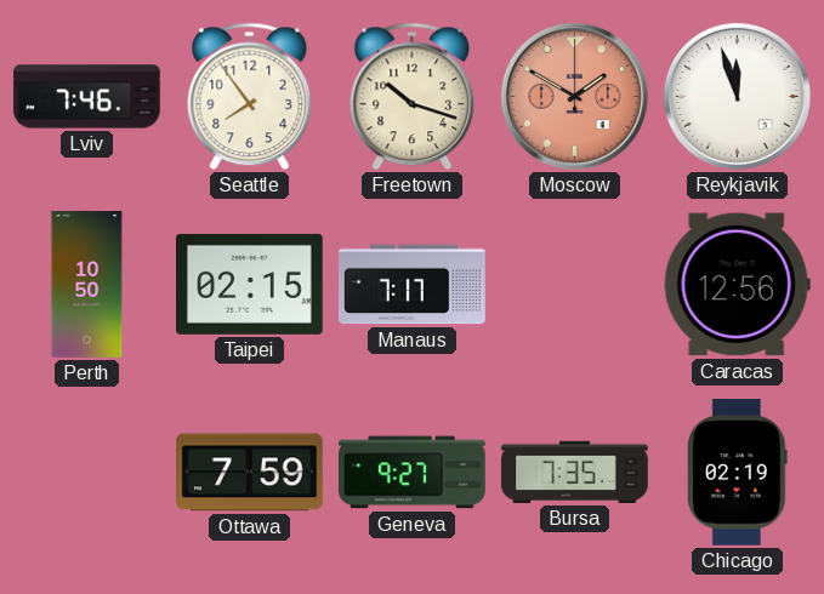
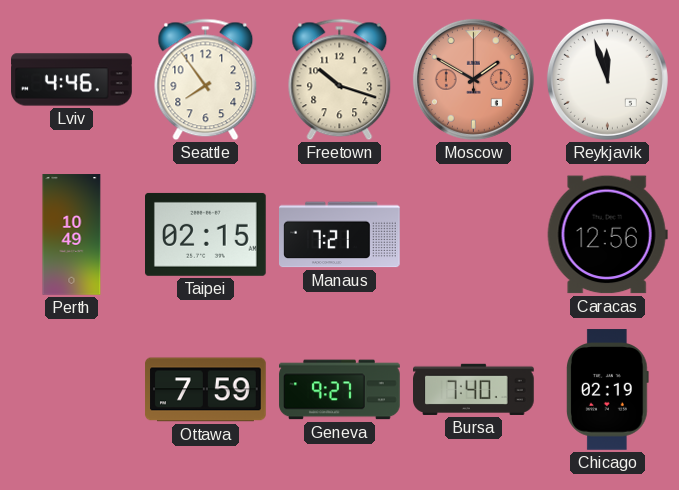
Lviv: 7:46 -> 4:46 (72, 80)
Perth: 10:50 -> 10:49 (72, 235)
Manaus: 7:17 -> 7:21 (340, 235)
Bursa: 7:35 -> 7:40 (474, 389)
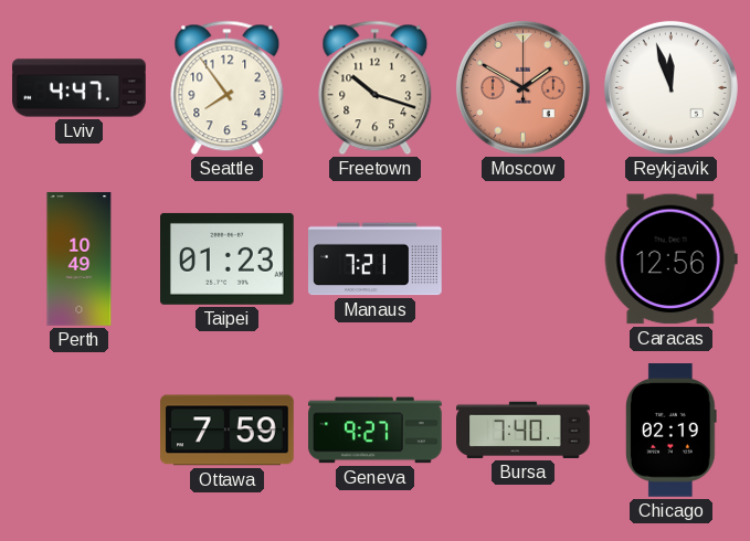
Lviv: 4:46 -> 4:47 (80, 88)
Taipei: 02:15 -> 01:23 (228, 258)
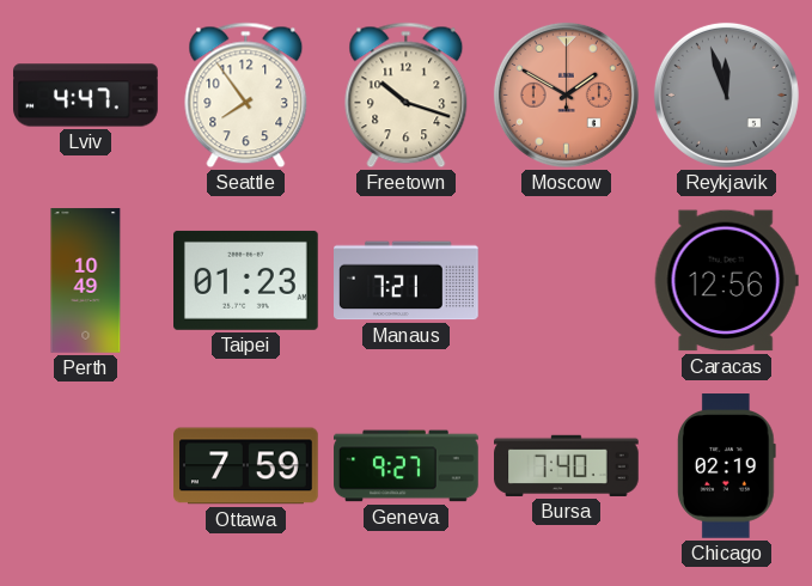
Reykjavik dial: white -> grey (726, 94)
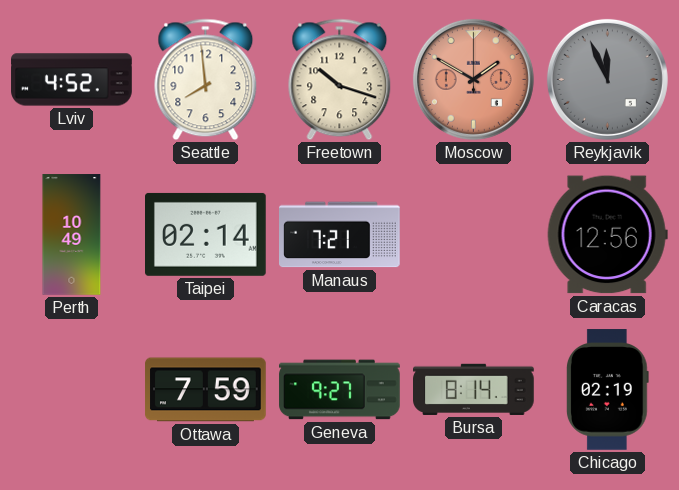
Lviv: 4:47 -> 4:52 (72, 80)
Seattle: 7:54 -> 7:59 (206, 80)
Reykjavik: 11:57 -> 11:56 (607, 79)
Taipei: 01:23 -> 02:14 (206, 234)
Bursa: 7:40 -> 8:14 (474, 389)
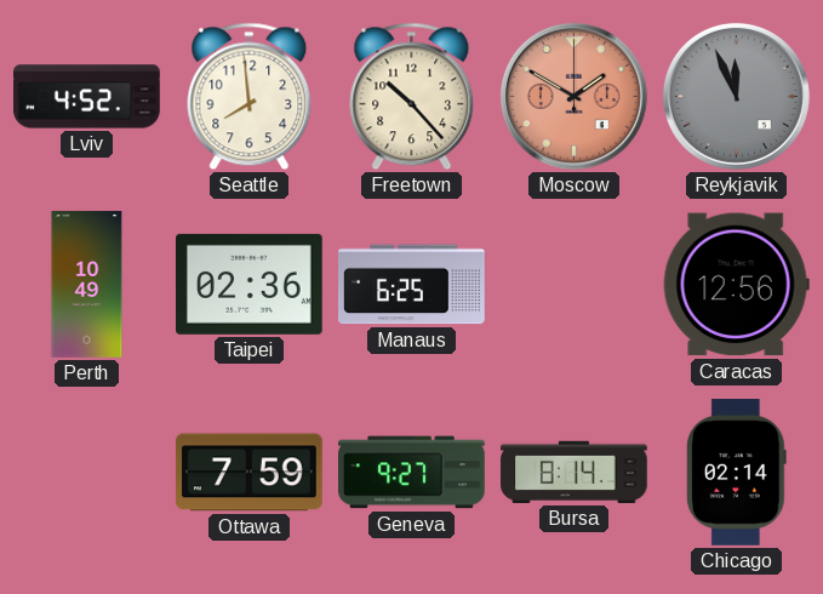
Freetown: 10:18 -> 10:23 (412, 97)
Taipei: 02:14 -> 02:36 (250, 284)
Manaus: 7:21 -> 6:25 (412, 285)
Chicago: 02:19 -> 02:14 (737, 473)
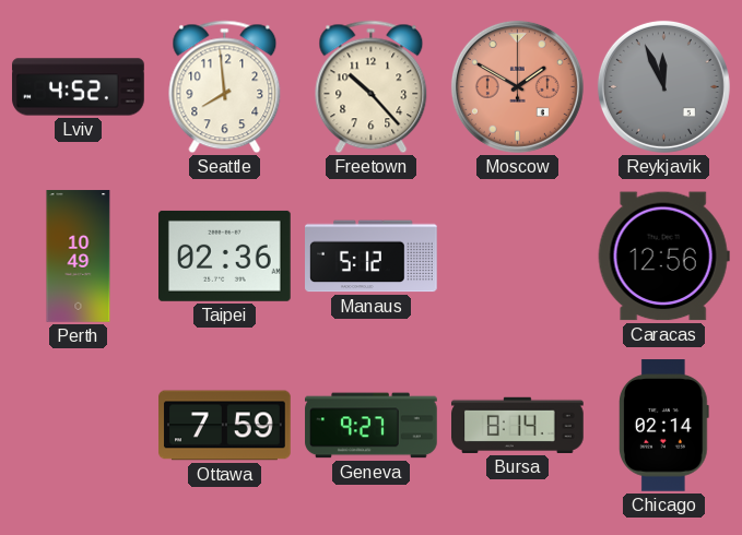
Manaus: 6:25 -> 5:12 (372, 257)
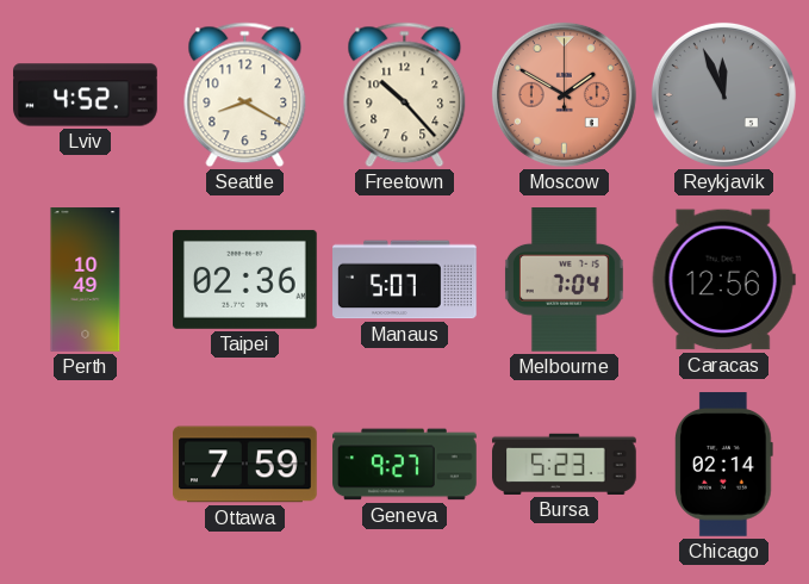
Seattle: 7:59 -> 8:20 (245, 95)
Manaus: 5:12 -> 5:07 (405, 280)
Melbourne: none -> 7:04 (564, 280)
Bursa: 8:14 -> 5:23 (565, 464)
